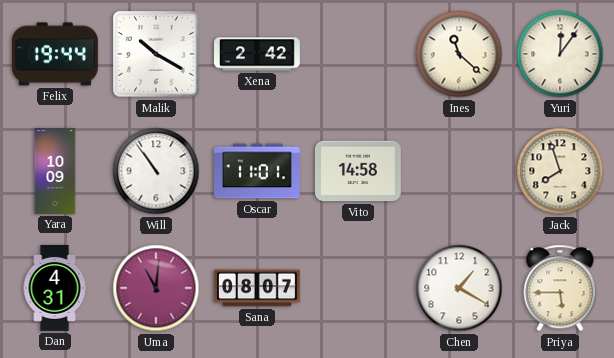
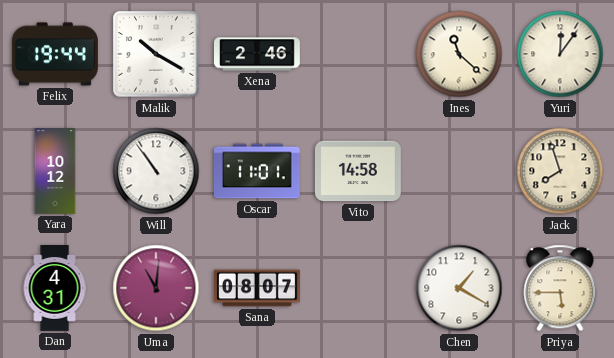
Xena: 2:42 -> 2:46 (258, 54)
Yara: 10:09 -> 10:12 (55, 172)
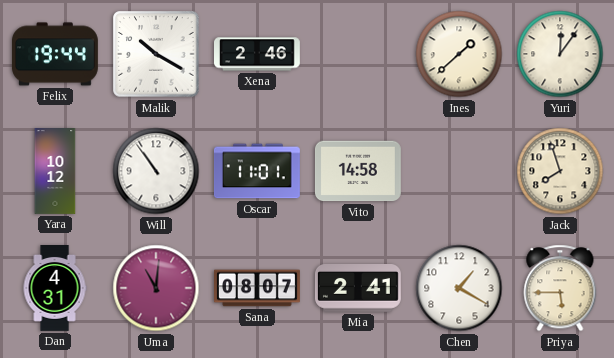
Ines: 11:22 -> 1:38 (459, 54)
Mia: none -> 2:41 (358, 289)
